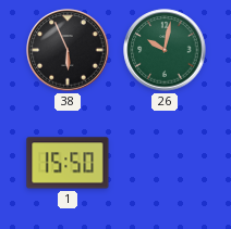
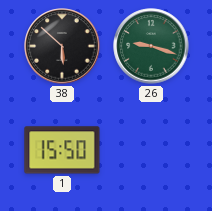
38: 5:56 -> 5:52 (62, 46)
26: 10:02 -> 9:18 (151, 46)
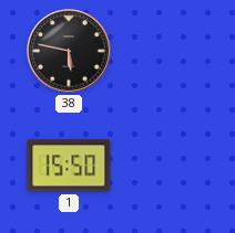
38: 5:52 -> 5:47 (69, 51)
26: 9:18 -> none (151, 46)
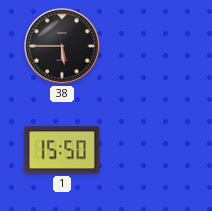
38: 5:47 -> 5:45 (62, 46)
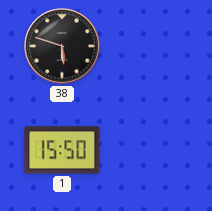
38: 5:45 -> 5:48 (62, 46)
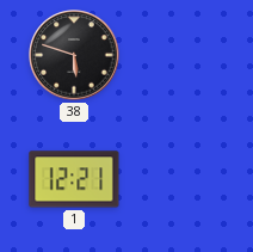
1: 15:50 -> 12:21 (74, 179)
